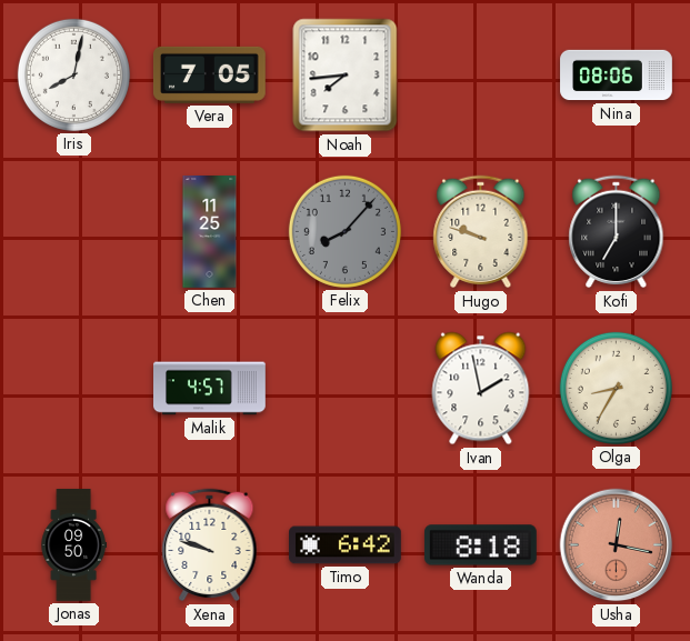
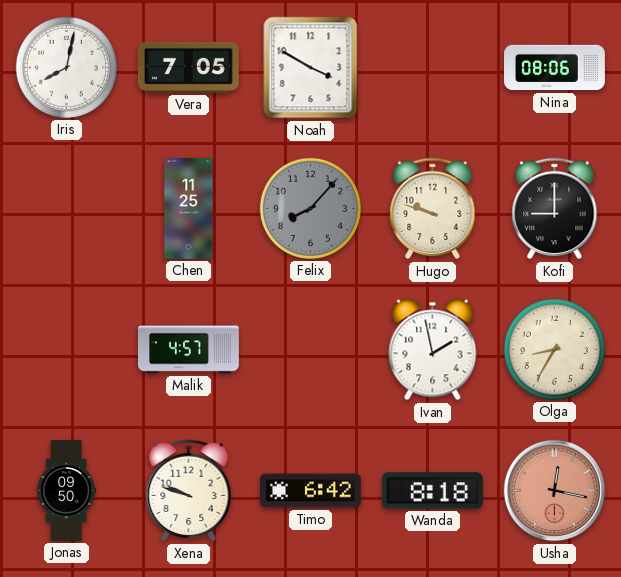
Noah: 7:44 -> 3:50 (311, 68)
Kofi: 7:00 -> 9:00 (555, 209)
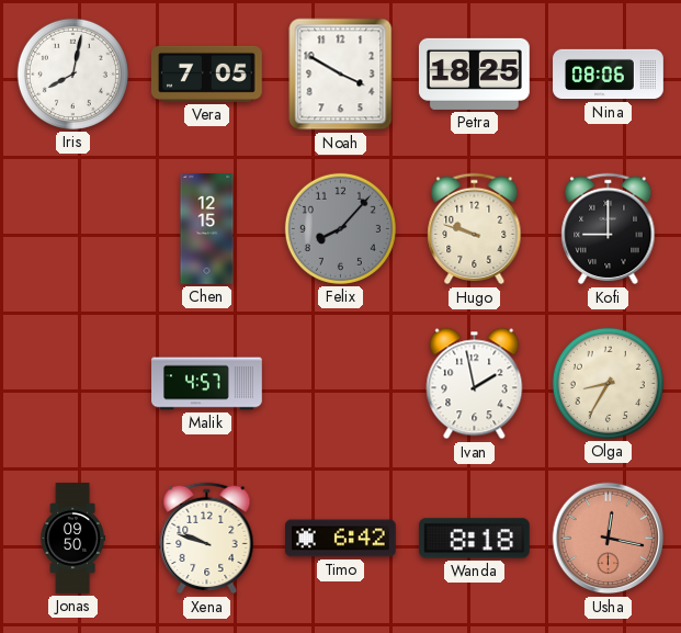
Petra: none -> 18:25 (474, 74)
Chen: 11:25 -> 12:15 (207, 229)
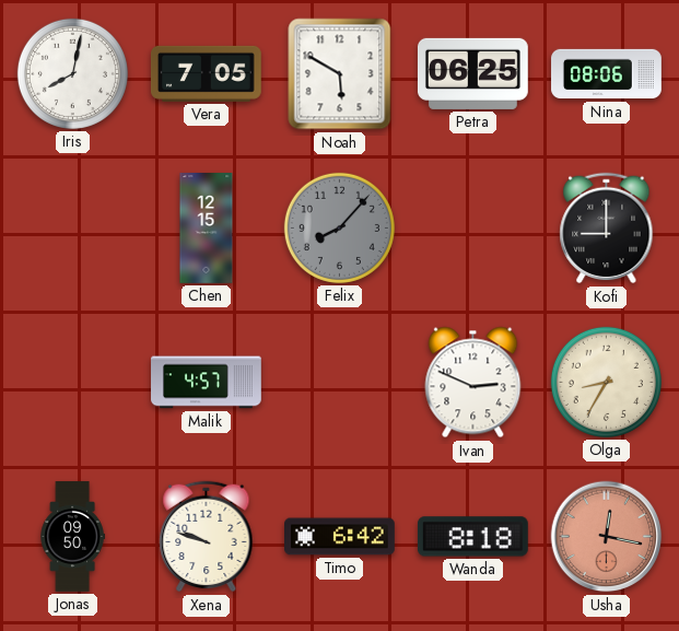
Noah: 3:50 -> 5:50 (340, 74)
Petra: 18:25 -> 06:25 (472, 73)
Hugo: 9:48 -> none (475, 229)
Ivan: 1:58 -> 2:49 (473, 383)
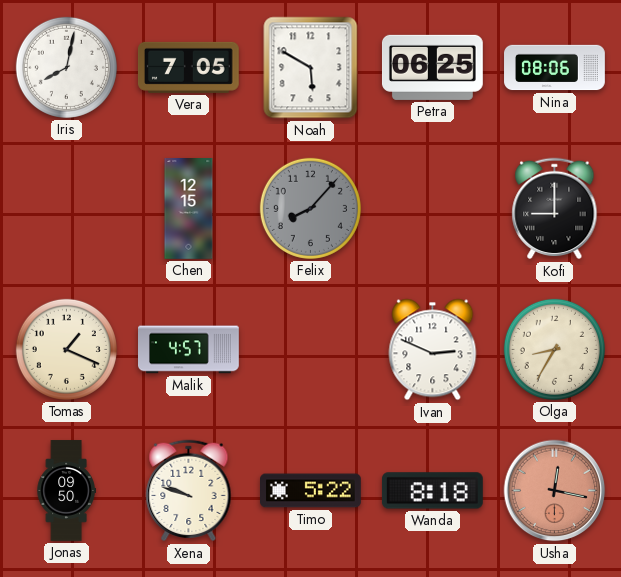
Tomas: none -> 1:19 (66, 349)
Timo: 6:42 -> 5:22 (311, 491)
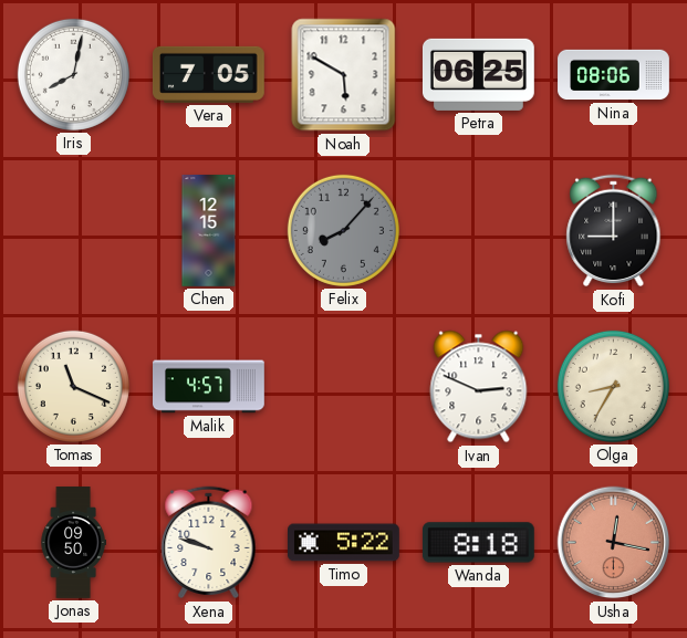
Tomas: 1:19 -> 11:19 (73, 386)
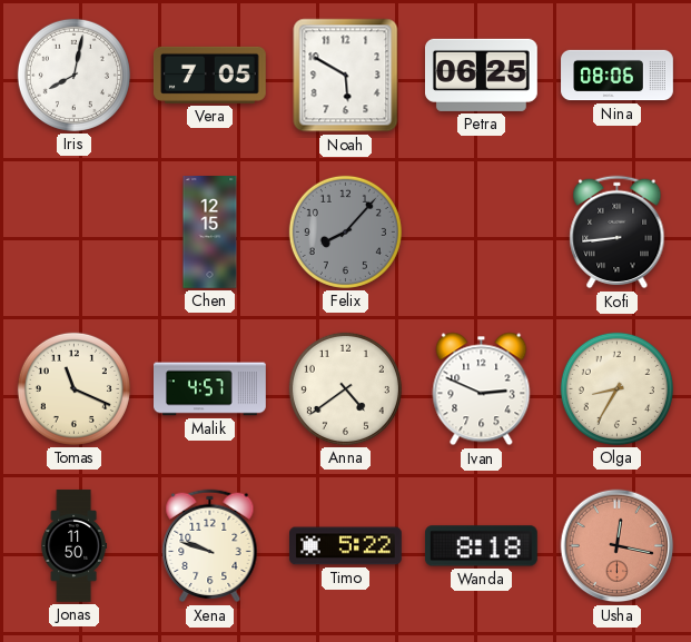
Kofi: 9:00 -> 8:44 (618, 233)
Anna: none -> 4:39 (345, 388)
Jonas: 09:50 -> 11:50 (73, 546)
